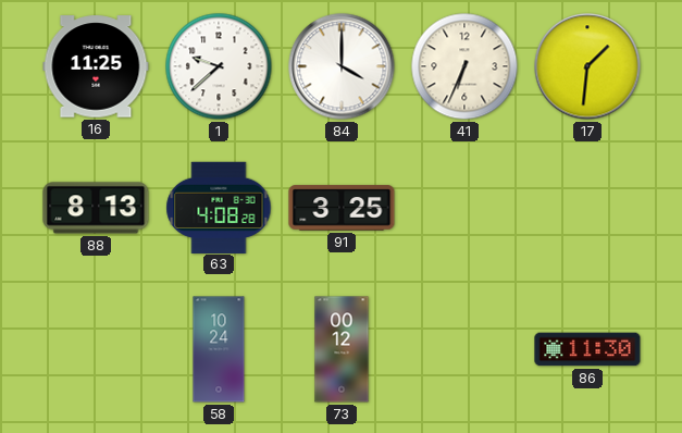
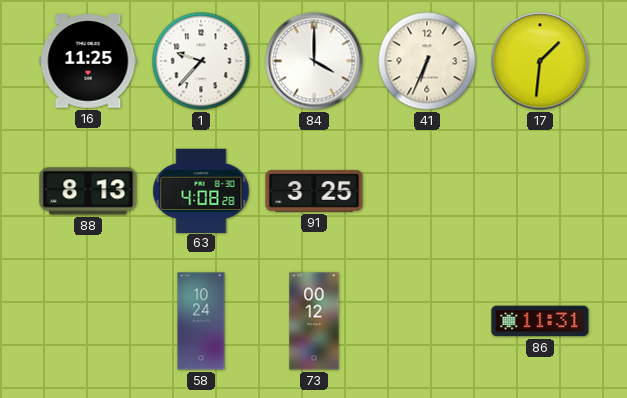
1: 9:38 -> 9:37 (201, 61)
86: 11:30 -> 11:31 (540, 321)
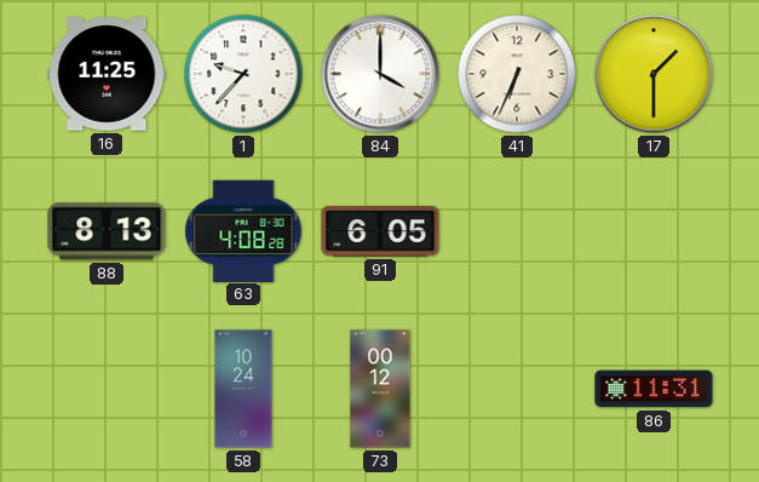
17: 1:31 -> 1:30 (654, 74)
91: 3:25 -> 6:05 (380, 231)
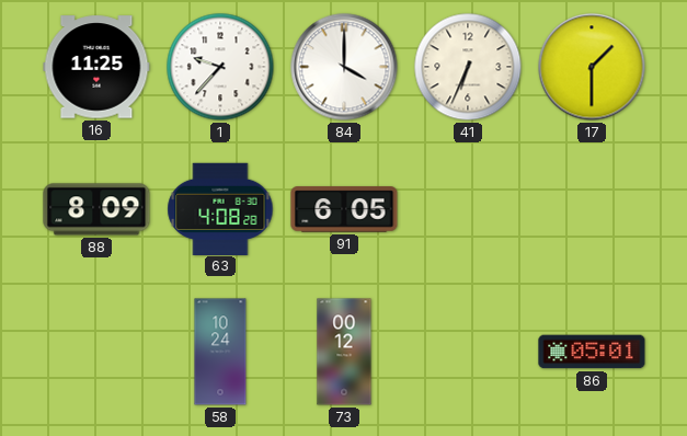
88: 8:13 -> 8:09 (96, 209)
86: 11:31 -> 05:01 (592, 352)
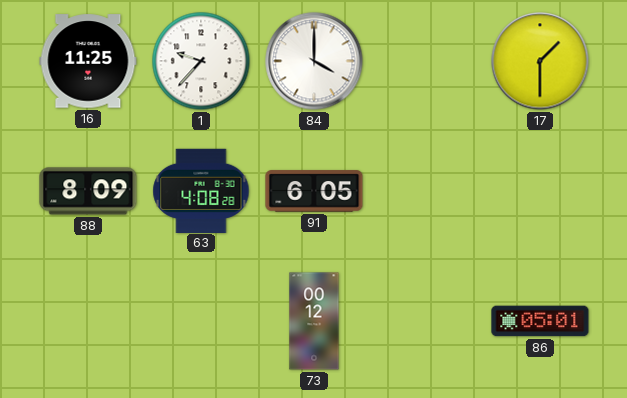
41: 6:34 -> none (468, 67)
58: 10:24 -> none (220, 352)
